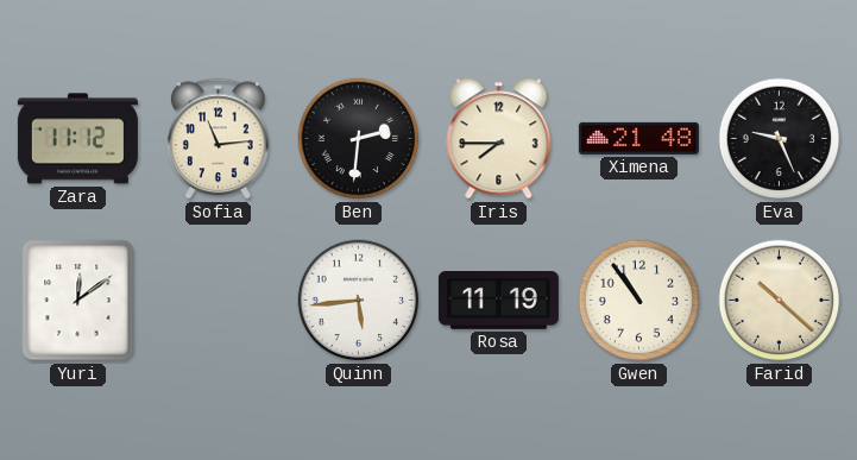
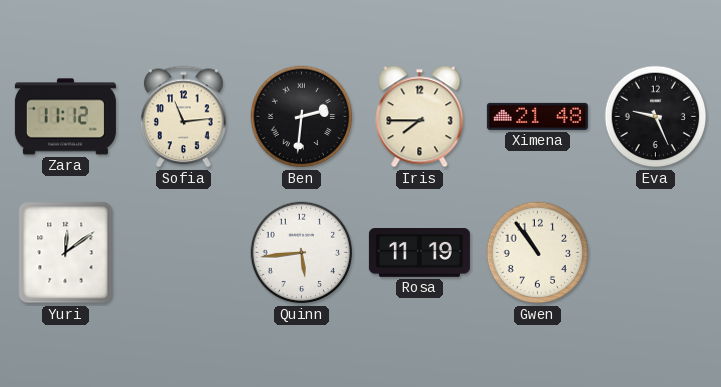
Farid: 10:22 -> none (780, 301)
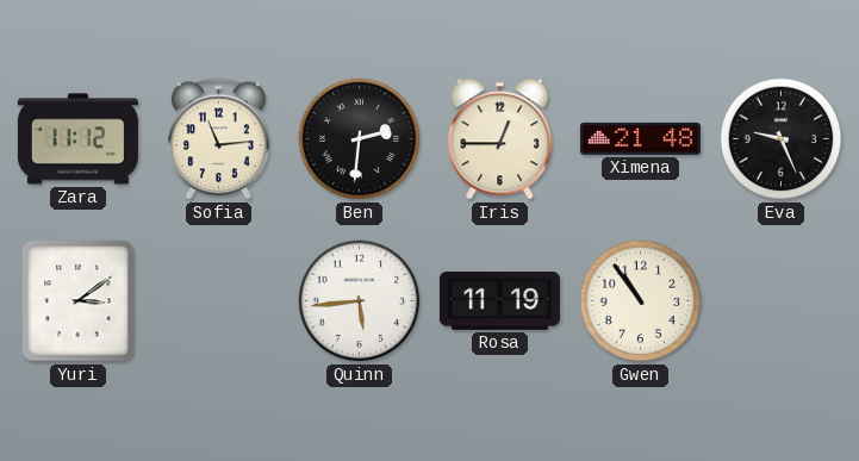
Iris: 7:45 -> 12:45 (500, 139)
Yuri: 12:09 -> 3:09 (79, 301)
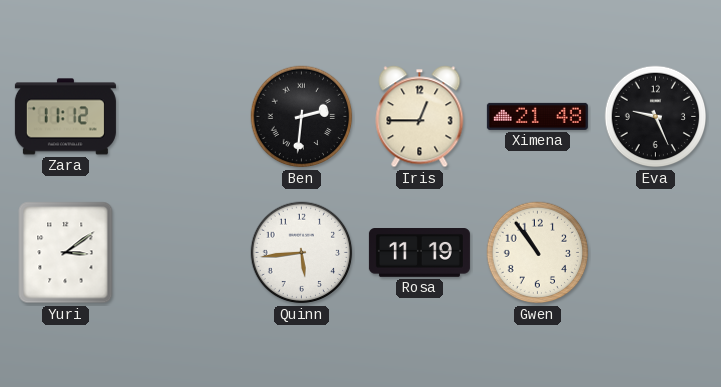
Sofia: 11:14 -> none (219, 139)
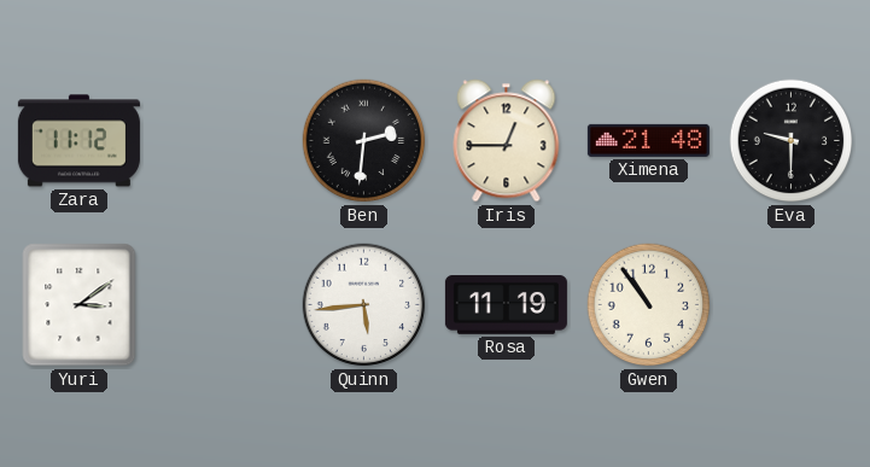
Eva: 9:26 -> 9:30 (792, 141)
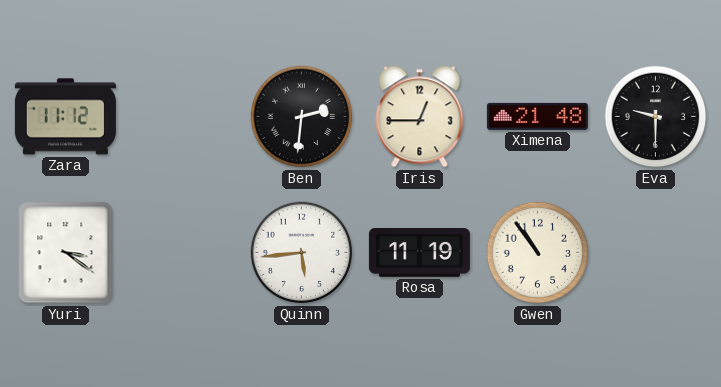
Yuri: 3:09 -> 3:21 (66, 253)
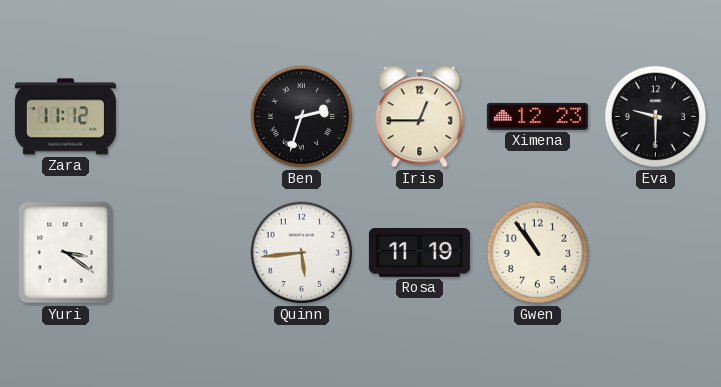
Ben: 2:31 -> 2:33 (302, 117)
Ximena: 21:48 -> 12:23 (537, 116)
